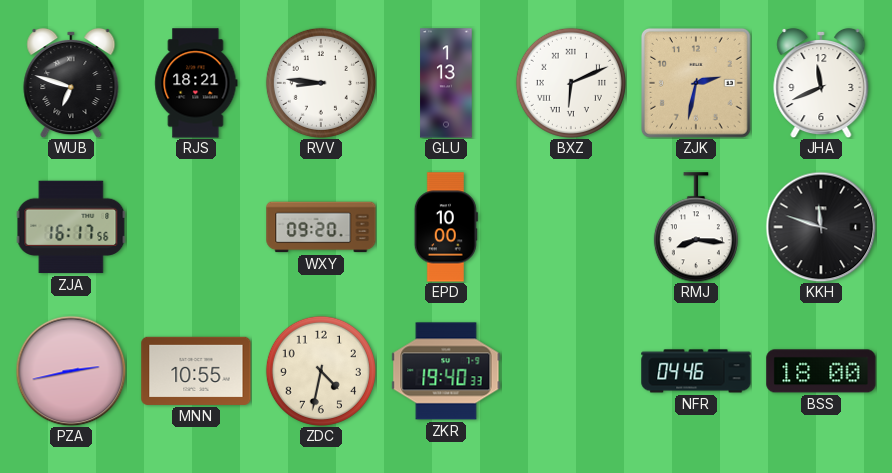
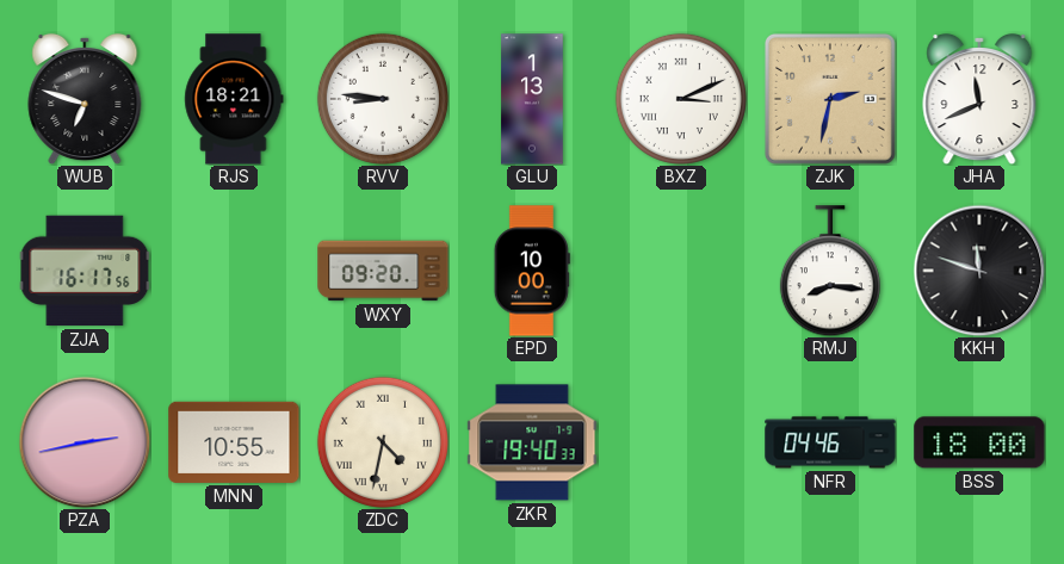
BXZ: 6:11 -> 3:11 (681, 99)
ZDC numerals: Arabic -> Roman (383, 442)
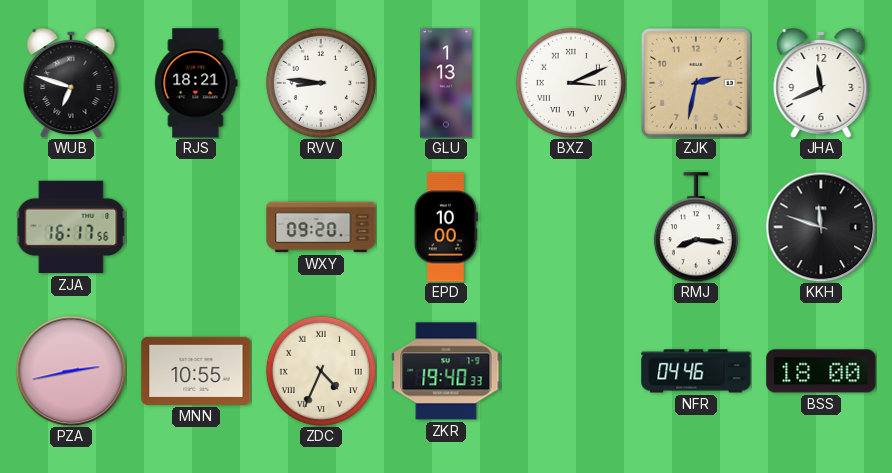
ZDC: 4:32 -> 4:34 (321, 371)
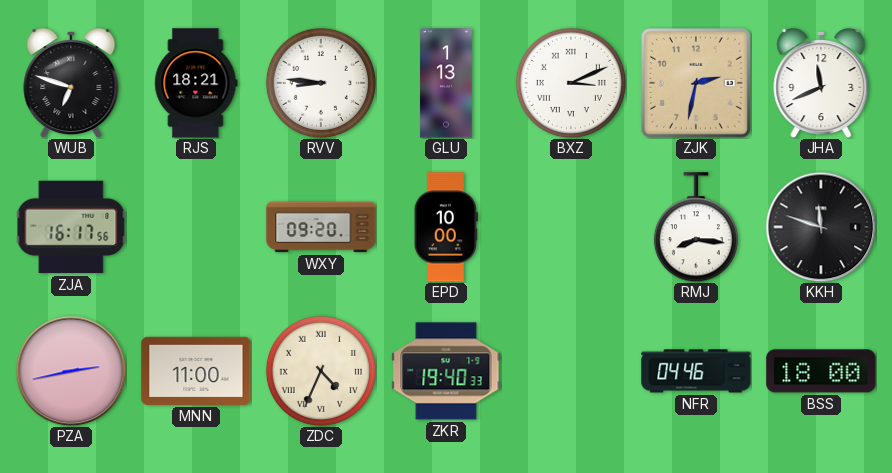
MNN: 10:55 -> 11:00 (196, 371)
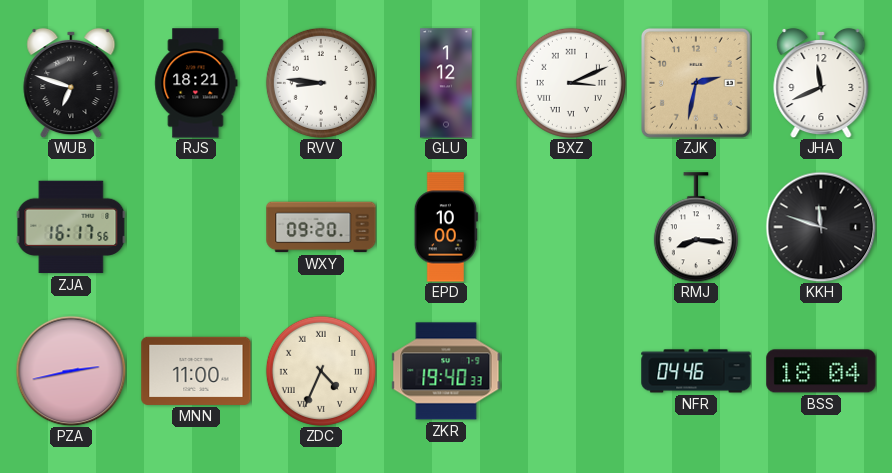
GLU: 1:13 -> 1:12 (446, 83)
BSS: 18:00 -> 18:04 (821, 371)
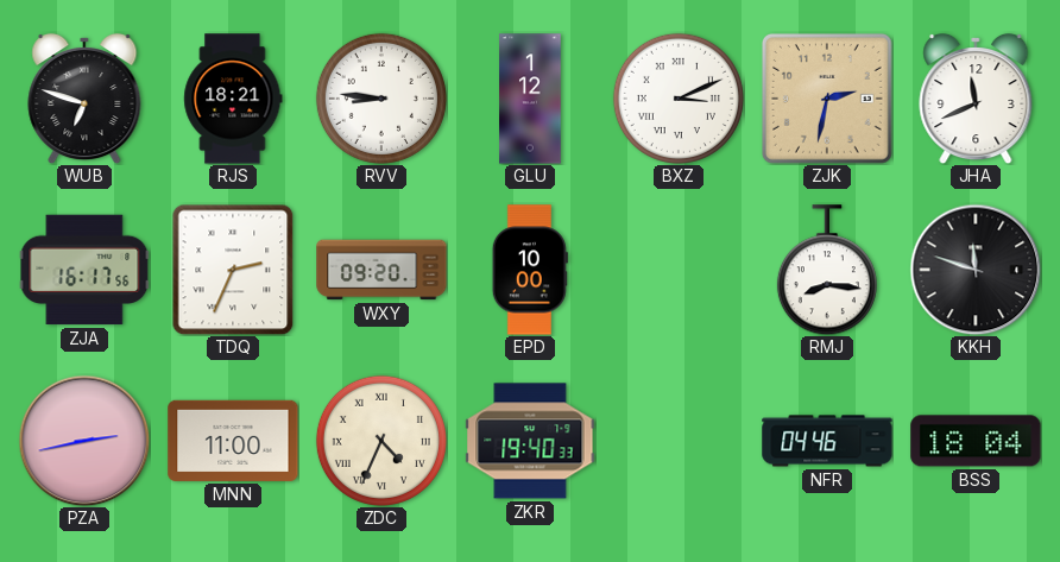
TDQ: none -> 2:34 (233, 270)
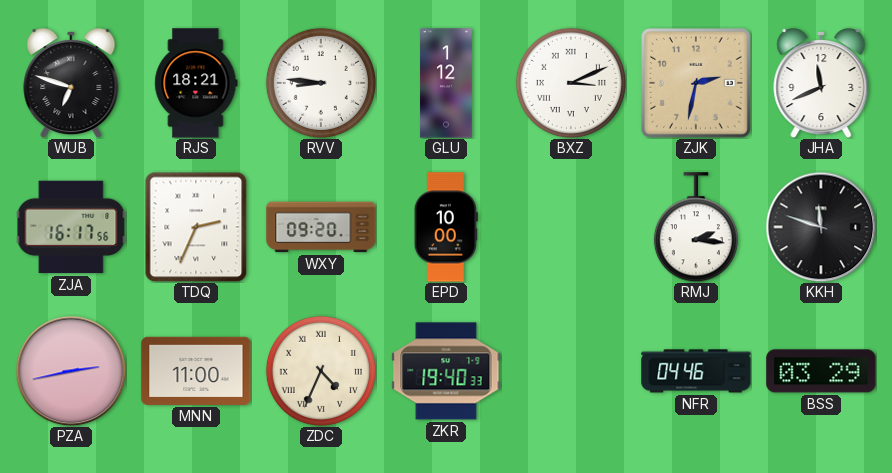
RMJ: 8:16 -> 2:16 (696, 227)
BSS: 18:04 -> 03:29 (821, 371)
